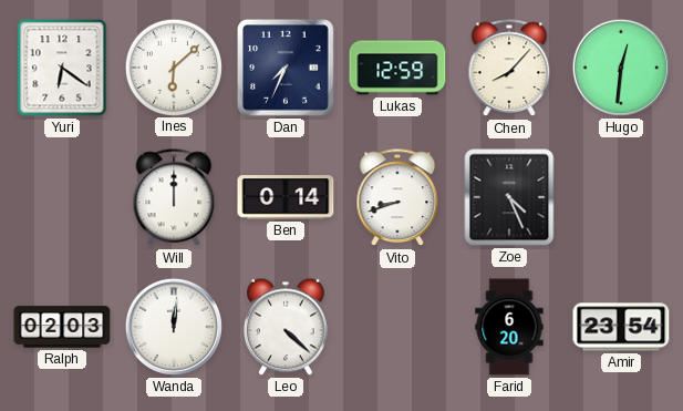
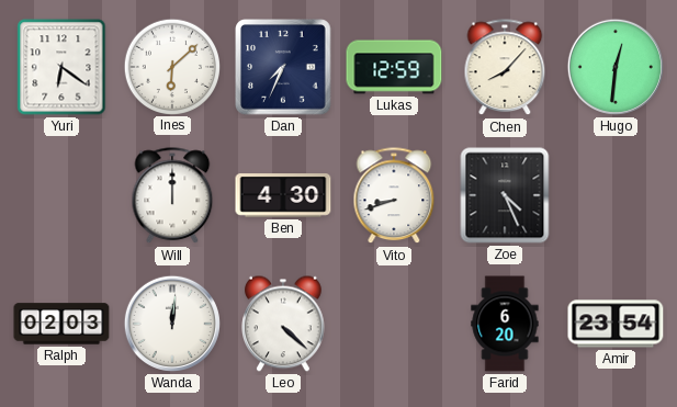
Ben: 0:14 -> 4:30 (283, 195)
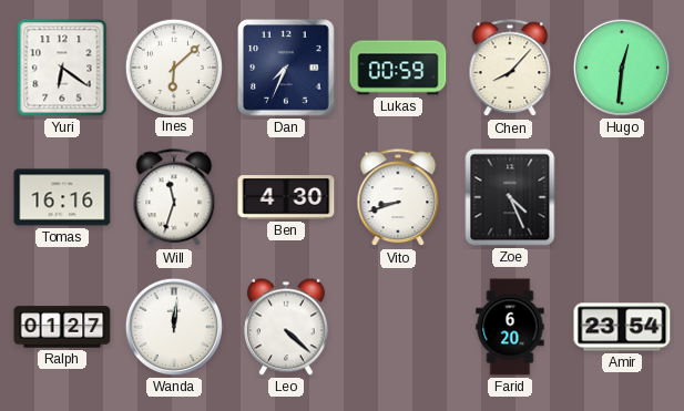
Lukas: 12:59 -> 00:59 (398, 68)
Tomas: none -> 16:16 (62, 197)
Will: 12:00 -> 11:33 (174, 198)
Ralph: 02:03 -> 01:27 (62, 327)
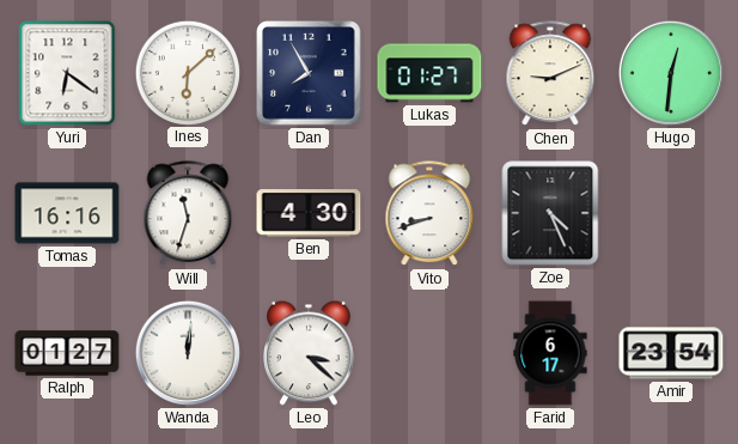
Dan: 7:34 -> 7:55 (309, 73)
Lukas: 00:59 -> 01:27 (429, 73)
Chen: 8:07 -> 9:11 (550, 74)
Leo: 4:22 -> 3:22 (310, 353)
Farid: 6:20 -> 6:17 (550, 353)
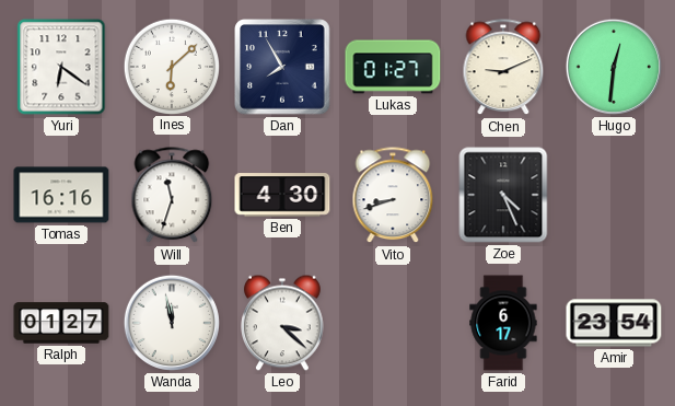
Wanda: 12:01 -> 11:58 (172, 323)
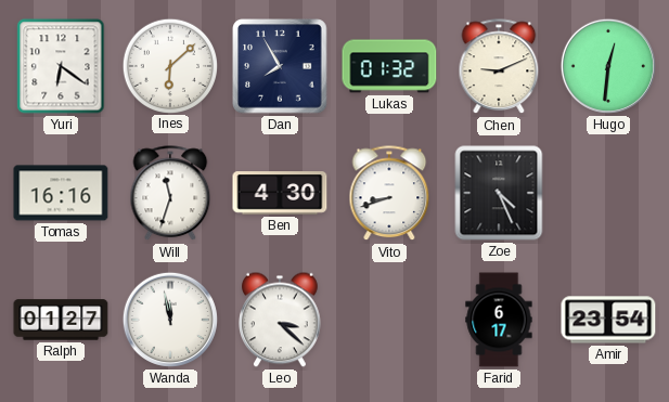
Lukas: 01:27 -> 01:32 (389, 66)
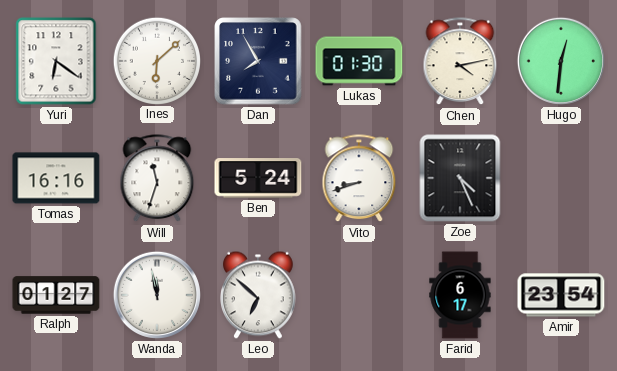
Lukas: 01:32 -> 01:30 (359, 61)
Chen: 9:11 -> 4:13 (460, 62)
Ben: 4:30 -> 5:24 (258, 178)
Leo: 3:22 -> 6:52 (259, 295)
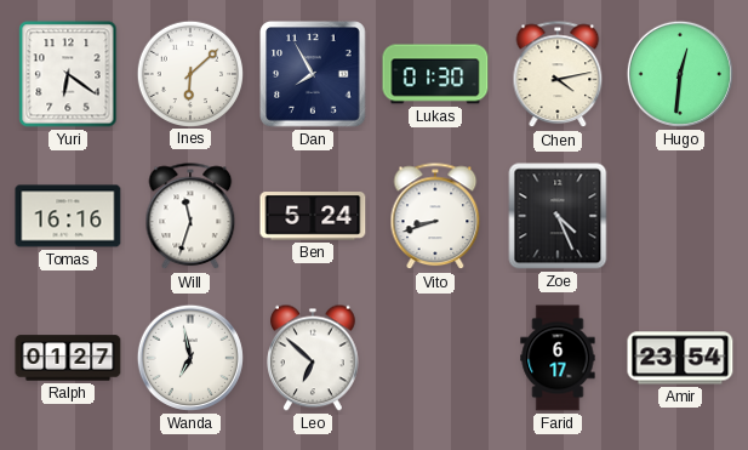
Wanda: 11:58 -> 6:58 (190, 358)
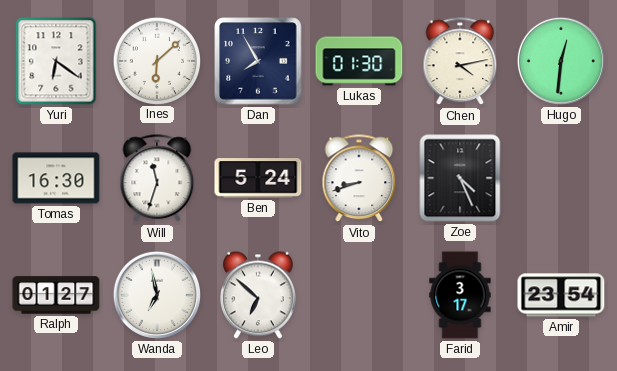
Tomas: 16:16 -> 16:30 (56, 178)
Farid: 6:17 -> 3:17 (460, 295)
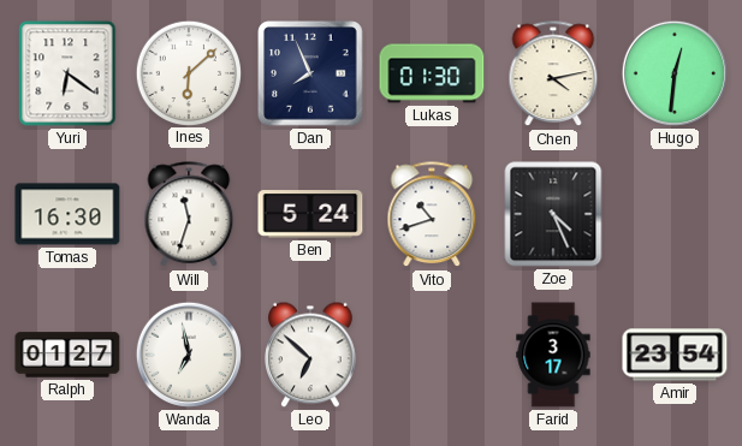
Dan: 7:55 -> 7:56 (310, 73)
Vito: 8:42 -> 10:42 (432, 215)
